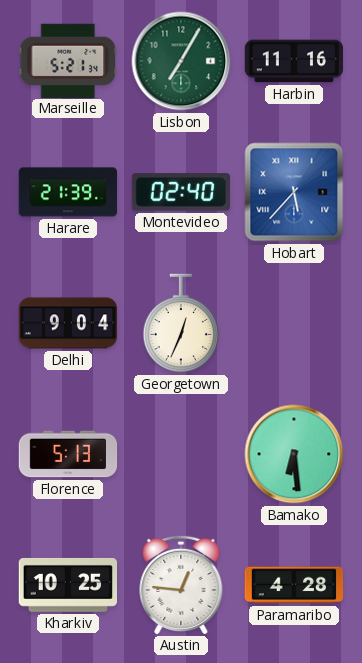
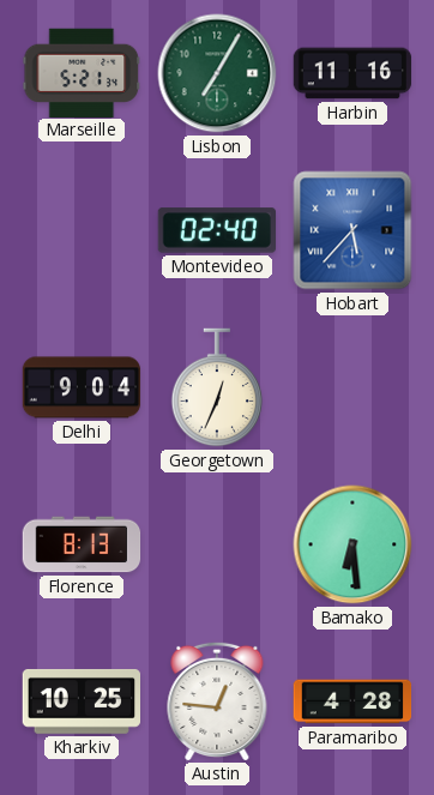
Harare: 21:39 -> none (68, 192)
Florence: 5:13 -> 8:13 (82, 544)
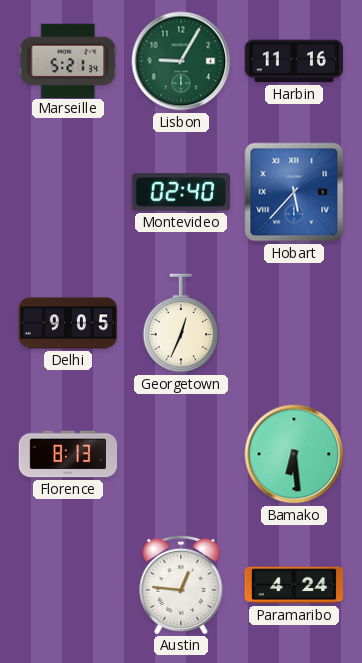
Lisbon: 7:05 -> 9:05 (181, 61)
Delhi: 9:04 -> 9:05 (68, 323)
Kharkiv: 10:25 -> none (82, 701)
Paramaribo: 4:28 -> 4:24 (294, 585)
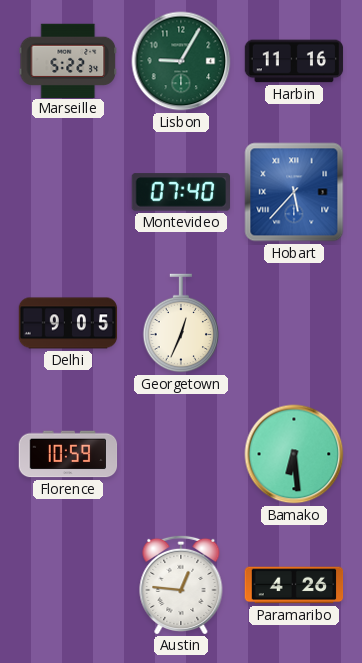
Marseille: 5:21 -> 5:22 (67, 60)
Montevideo: 02:40 -> 07:40 (181, 192)
Florence: 8:13 -> 10:59 (68, 454)
Paramaribo: 4:24 -> 4:26 (294, 585)
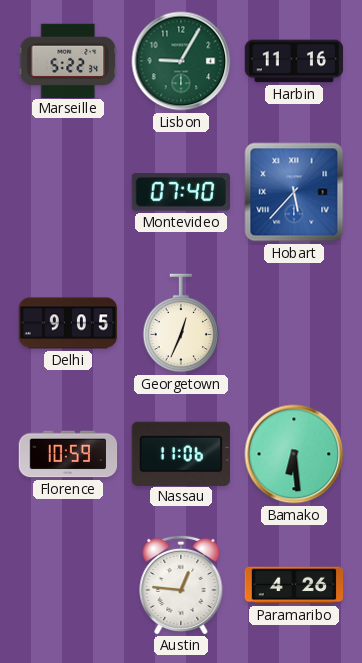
Nassau: none -> 11:06 (180, 453)
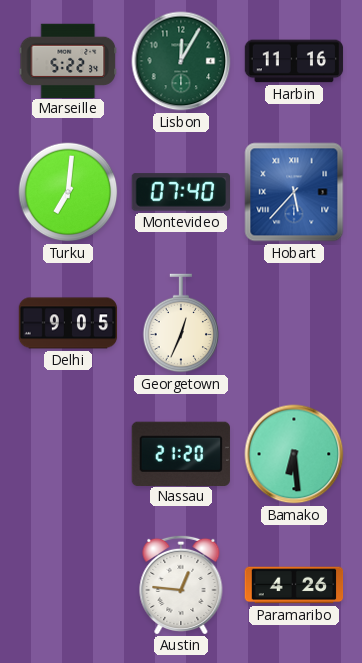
Lisbon: 9:05 -> 12:05 (181, 61)
Turku: none -> 7:01 (68, 192)
Florence: 10:59 -> none (68, 454)
Nassau: 11:06 -> 21:20 (180, 453)
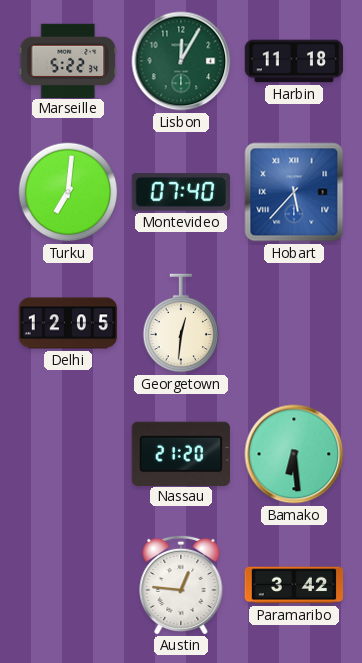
Harbin: 11:16 -> 11:18 (294, 61)
Delhi: 9:05 -> 12:05 (68, 323)
Georgetown: 12:34 -> 12:31 (181, 323)
Paramaribo: 4:26 -> 3:42 (294, 585)
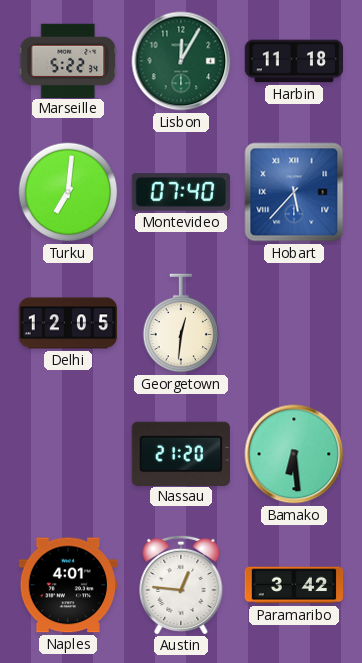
Naples: none -> 4:01 (68, 585)
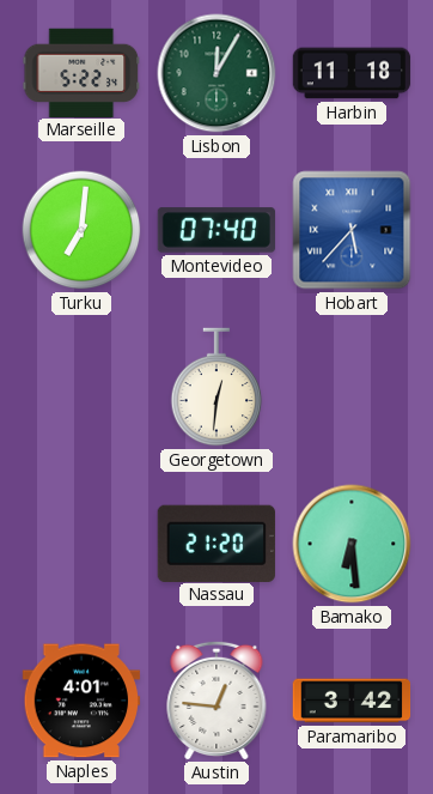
Delhi: 12:05 -> none (68, 323)
